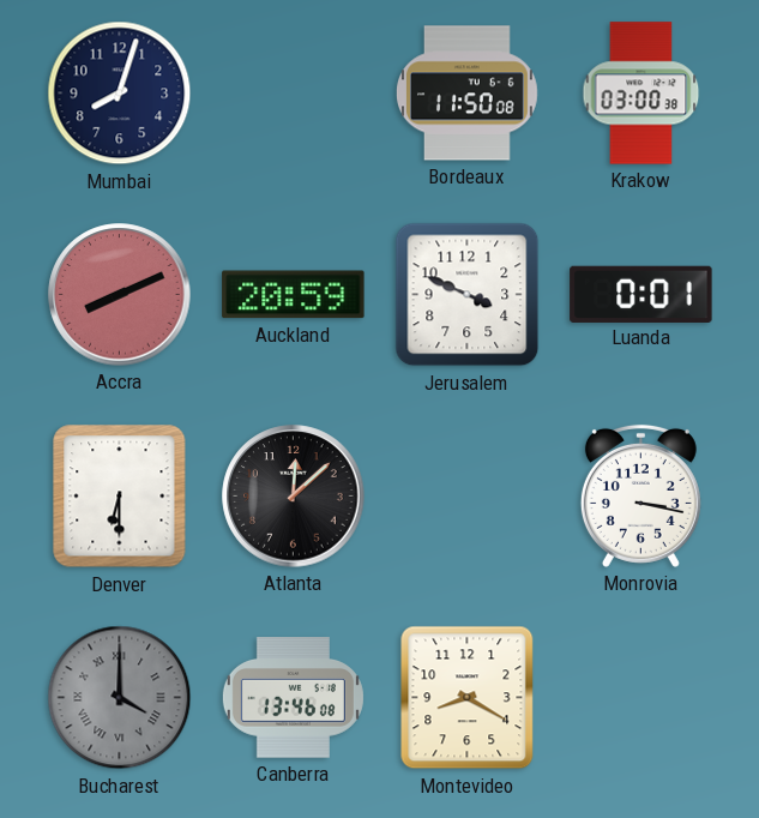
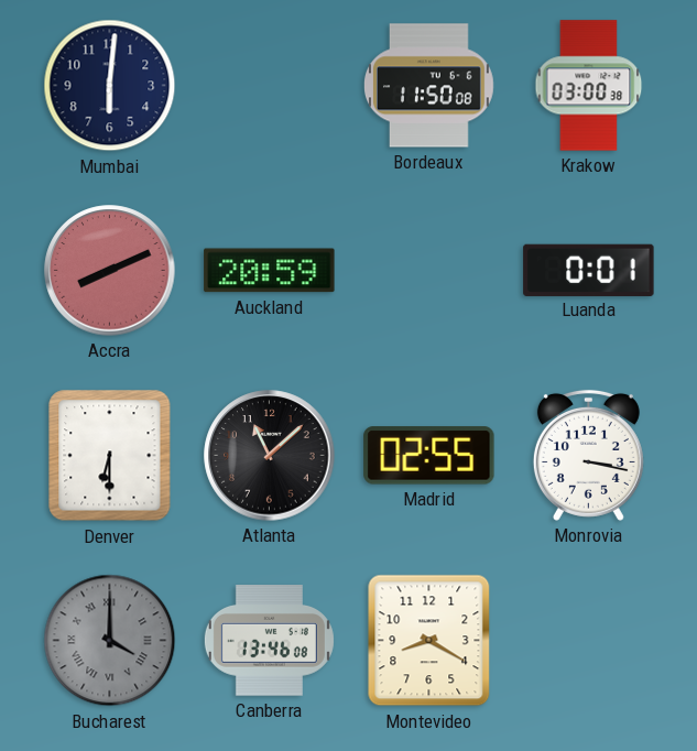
Mumbai: 8:03 -> 6:01 (110, 86)
Jerusalem: 3:49 -> none (468, 295)
Atlanta: 12:08 -> 11:08 (270, 456)
Madrid: none -> 02:55 (429, 456)
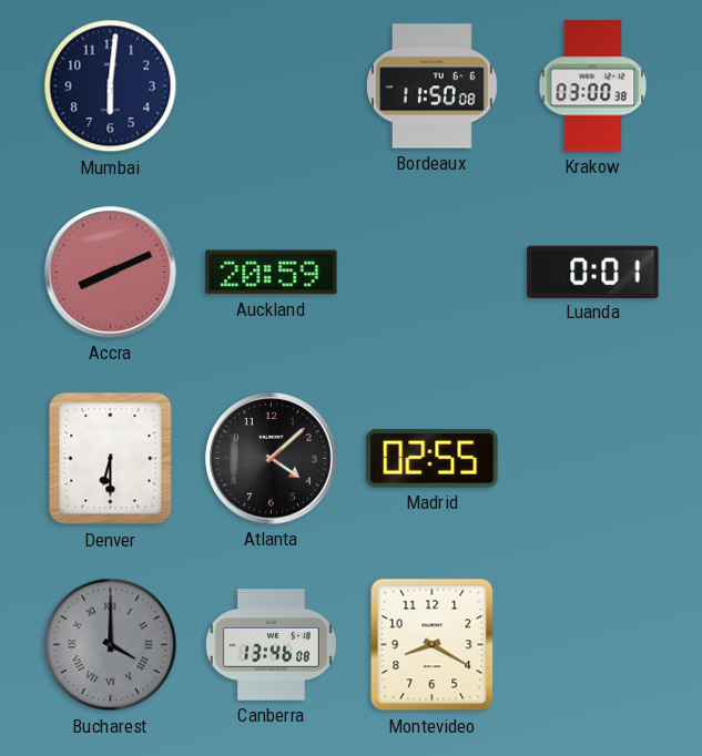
Atlanta: 11:08 -> 4:08 (272, 459)
Monrovia: 3:17 -> none (588, 455)
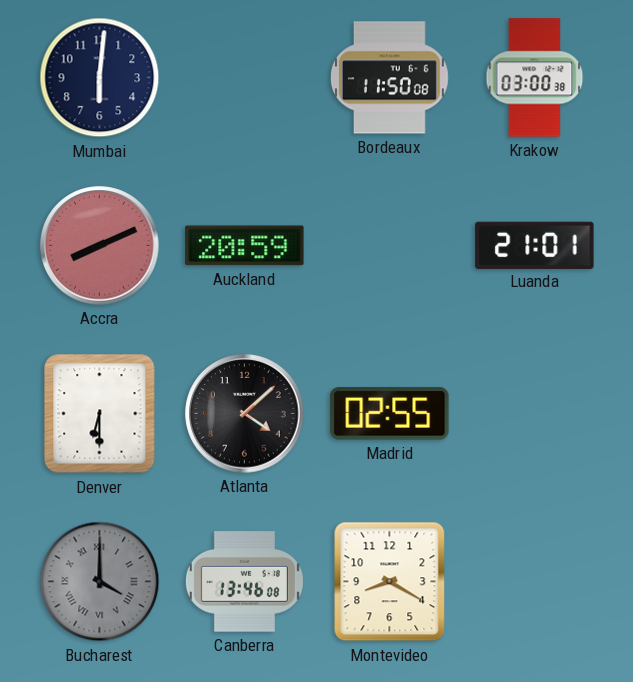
Luanda: 0:01 -> 21:01 (535, 245)
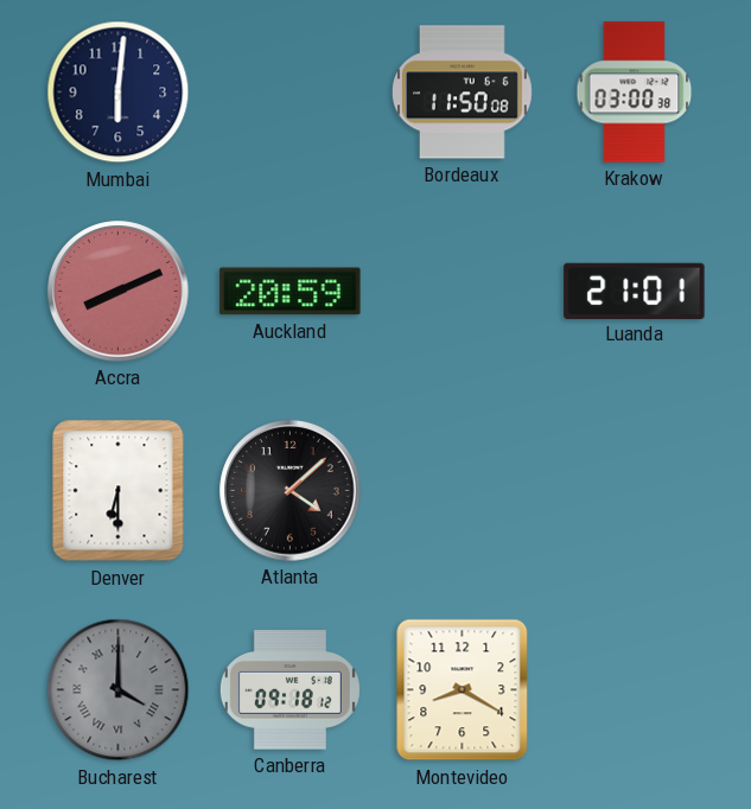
Madrid: 02:55 -> none (390, 414)
Canberra: 13:46 -> 09:18 (289, 690)
